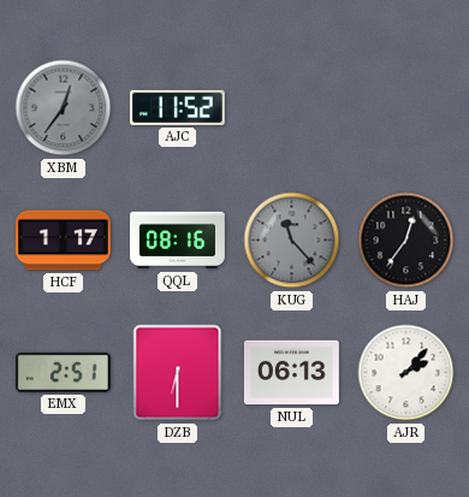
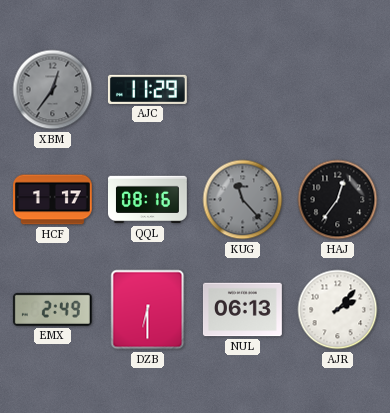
AJC: 11:52 -> 11:29 (147, 89)
EMX: 2:51 -> 2:49 (52, 309)
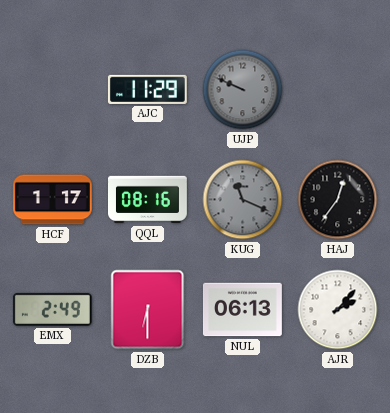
XBM: 12:36 -> none (53, 90)
UJP: none -> 9:49 (243, 90)
KUG: 11:23 -> 11:19 (243, 200)
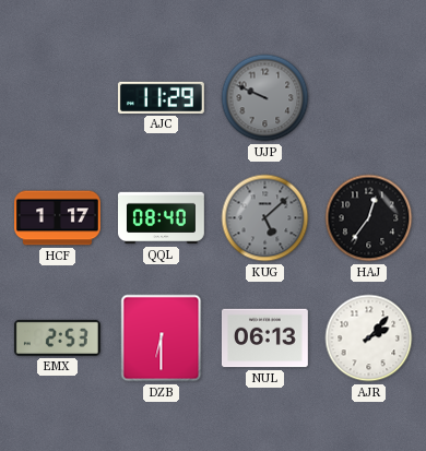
QQL: 08:16 -> 08:40 (162, 218)
KUG: 11:19 -> 5:08 (265, 218)
EMX: 2:49 -> 2:53 (57, 337)
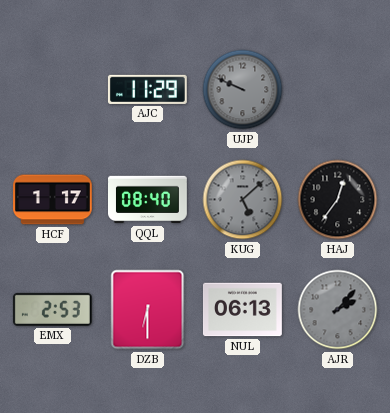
AJR dial: white -> grey (338, 310)
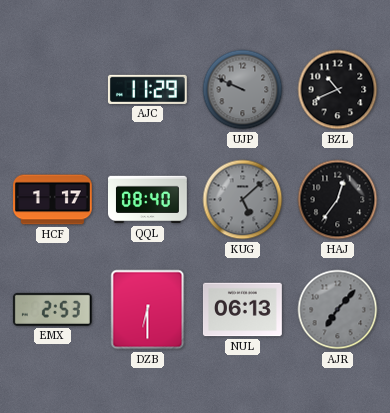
BZL: none -> 10:41 (338, 90)
AJR: 2:07 -> 7:07 (338, 310)
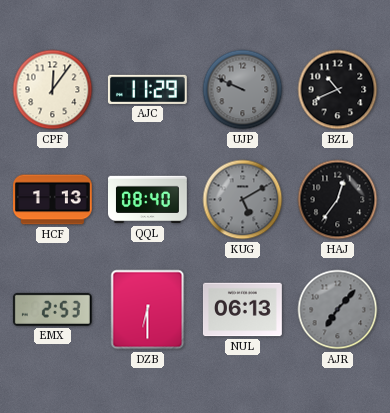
CPF: none -> 12:06 (53, 90)
HCF: 1:17 -> 1:13 (53, 200)
KUG: 5:08 -> 5:10 (243, 200)
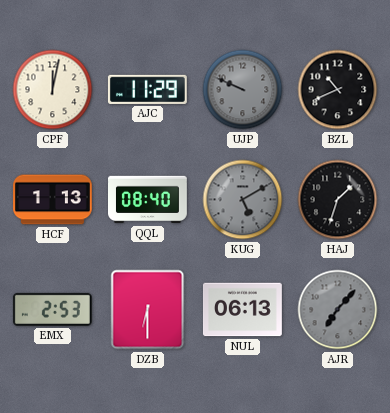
CPF: 12:06 -> 12:02 (53, 90)
HAJ: 12:36 -> 1:33 (338, 200)
